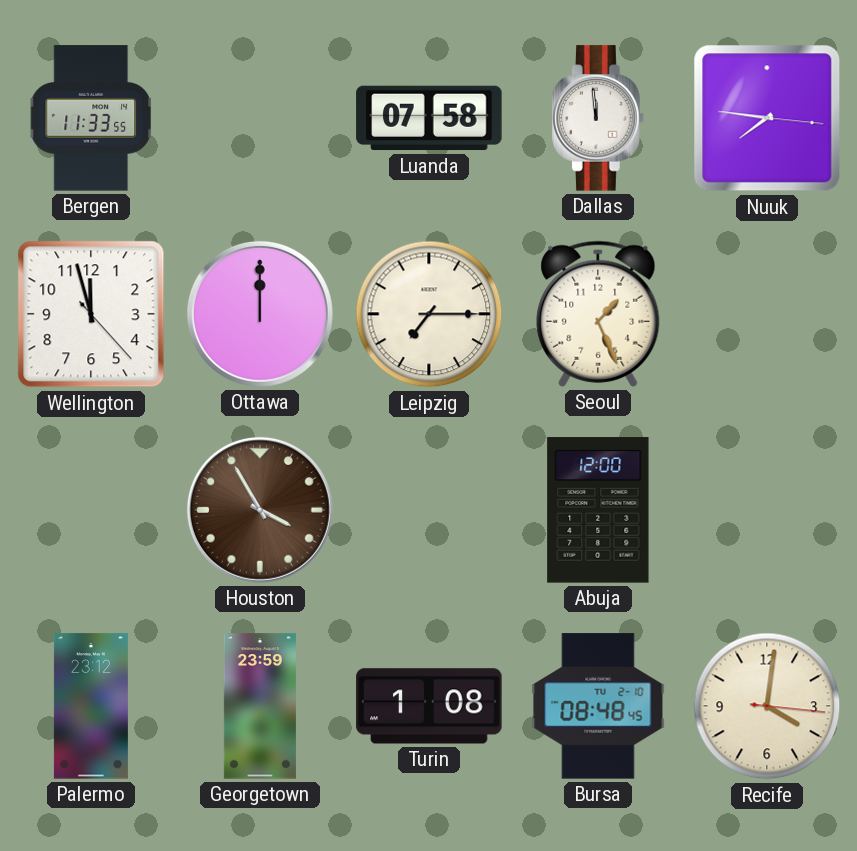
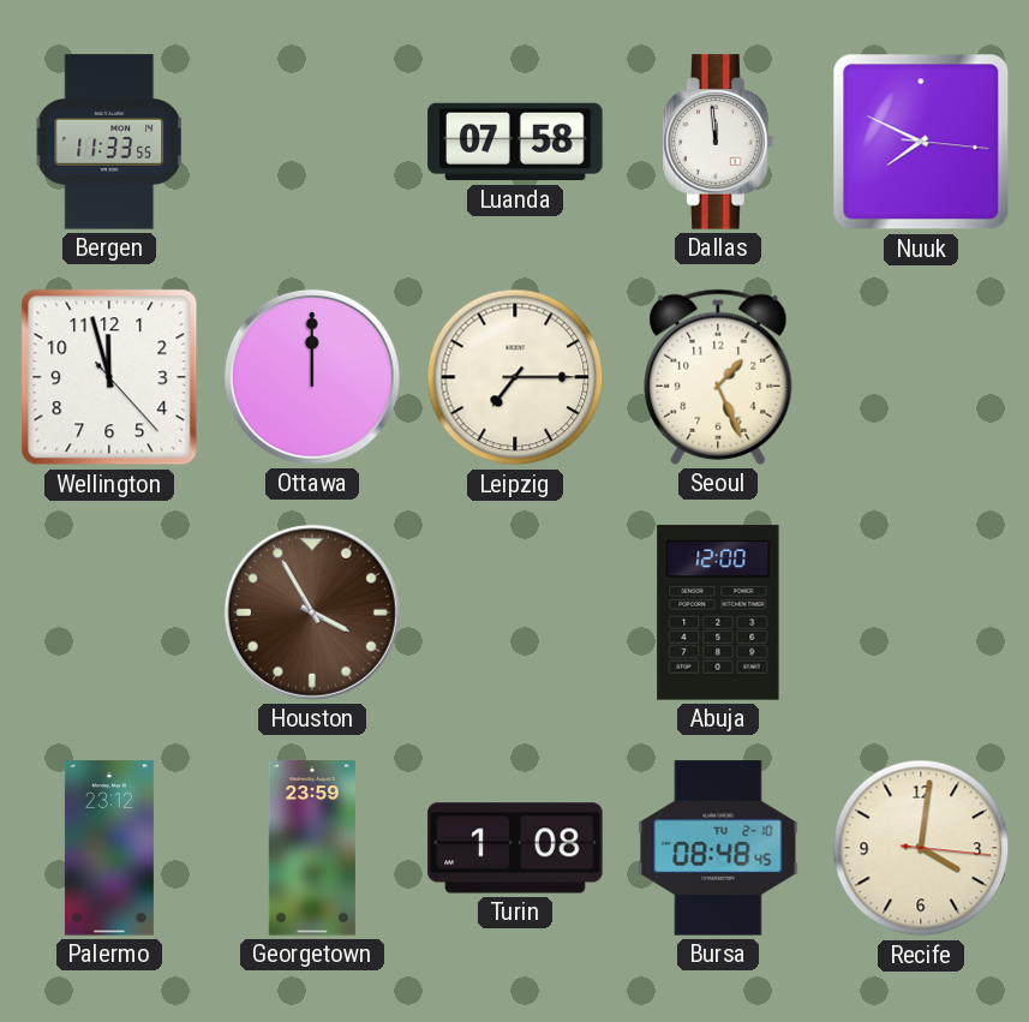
Nuuk: 7:46 -> 7:49 (921, 142)
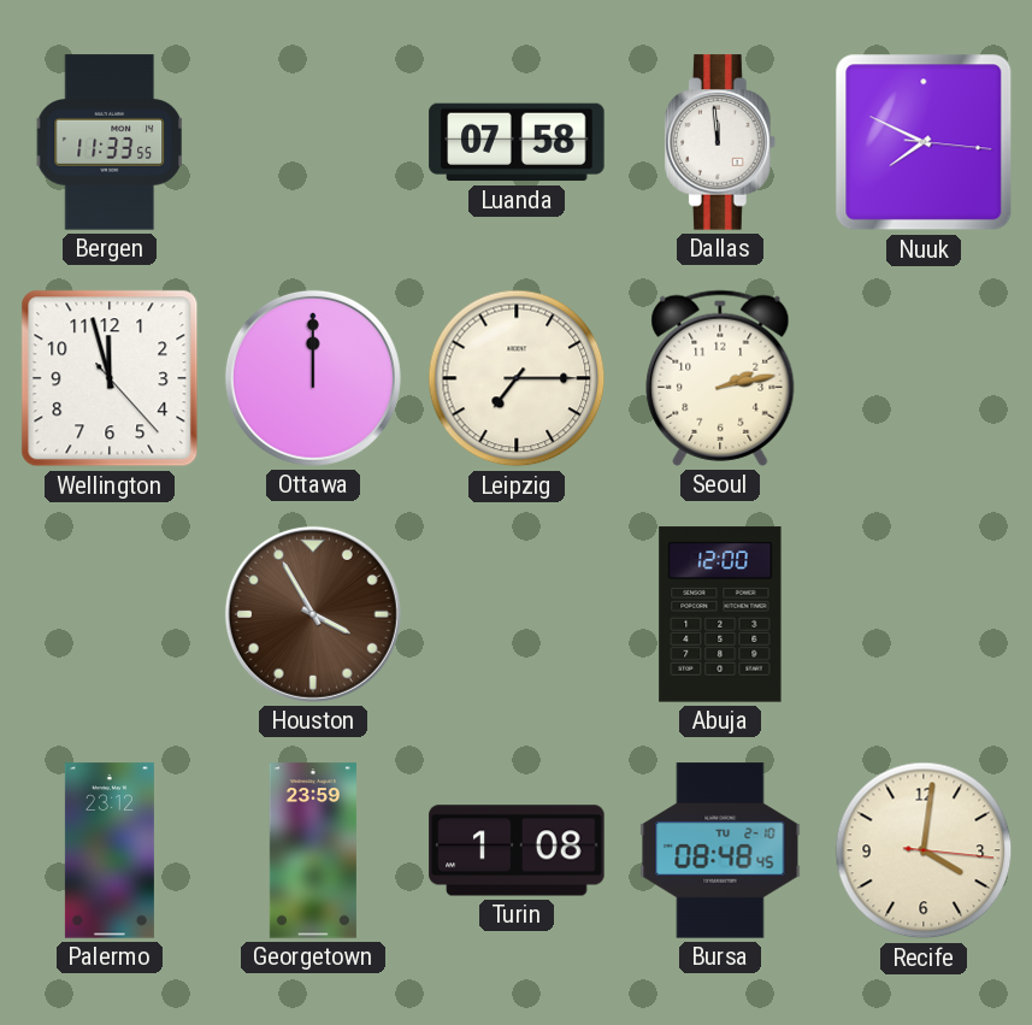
Seoul: 1:26 -> 2:13 (720, 378)
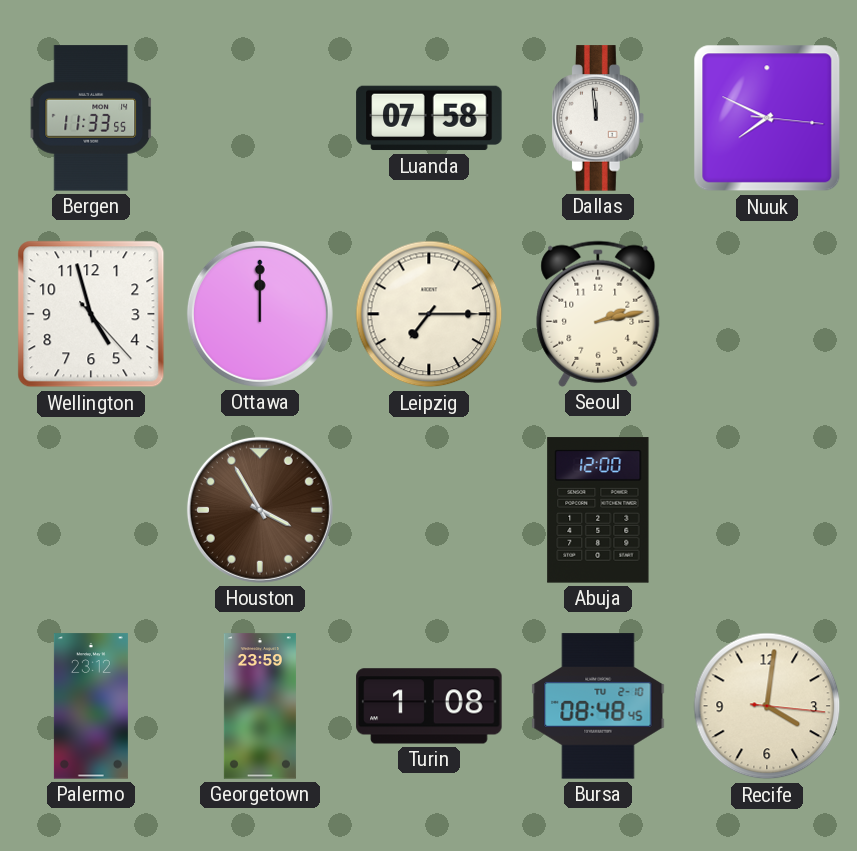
Wellington: 11:57 -> 4:57 (91, 314)
